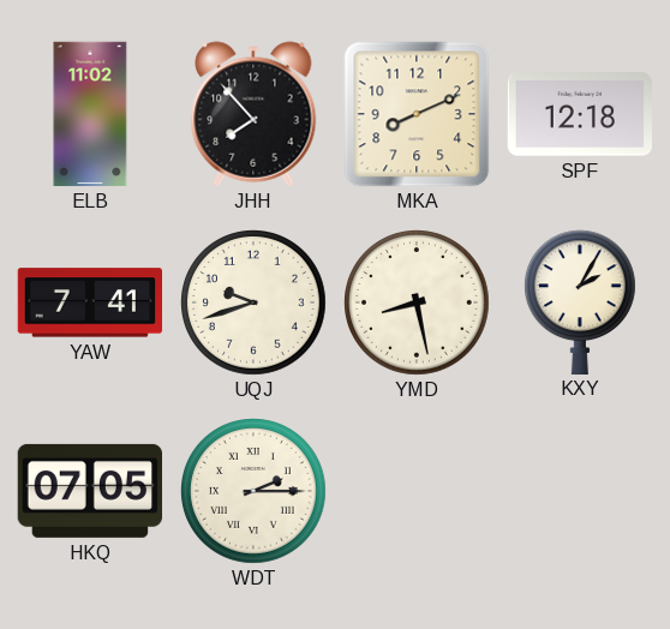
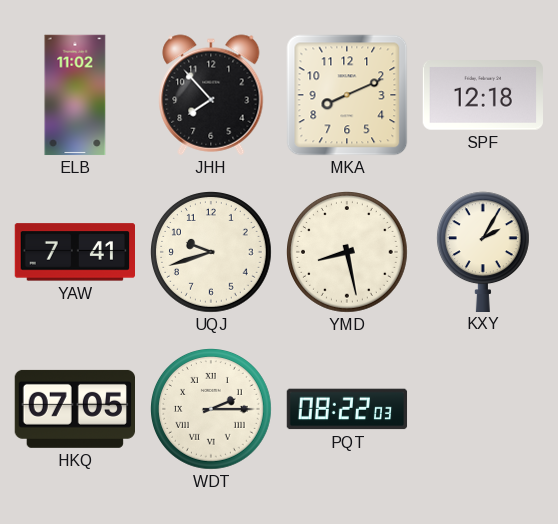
PQT: none -> 08:22 (347, 409)
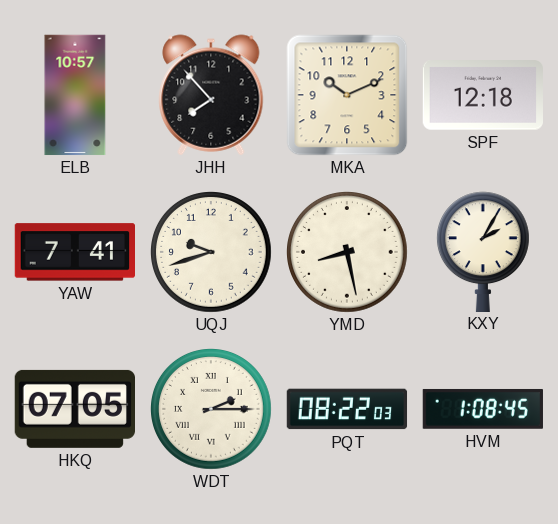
ELB: 11:02 -> 10:57 (75, 95)
MKA: 8:11 -> 10:11 (347, 95)
HVM: none -> 1:08 (483, 409)
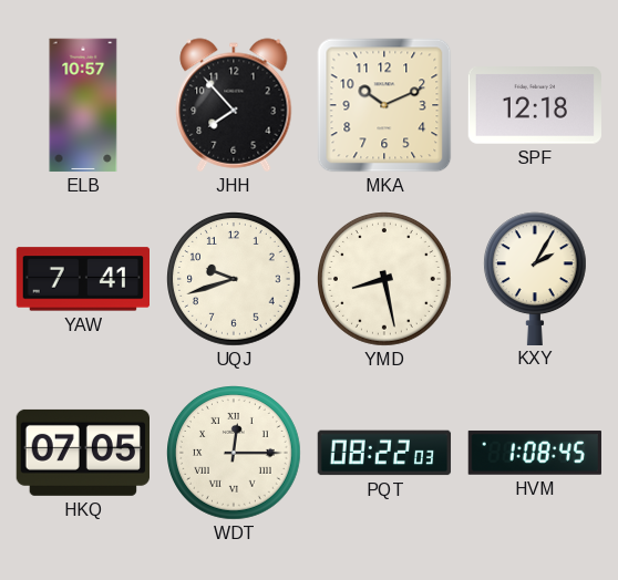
WDT: 2:15 -> 12:15 (235, 454)
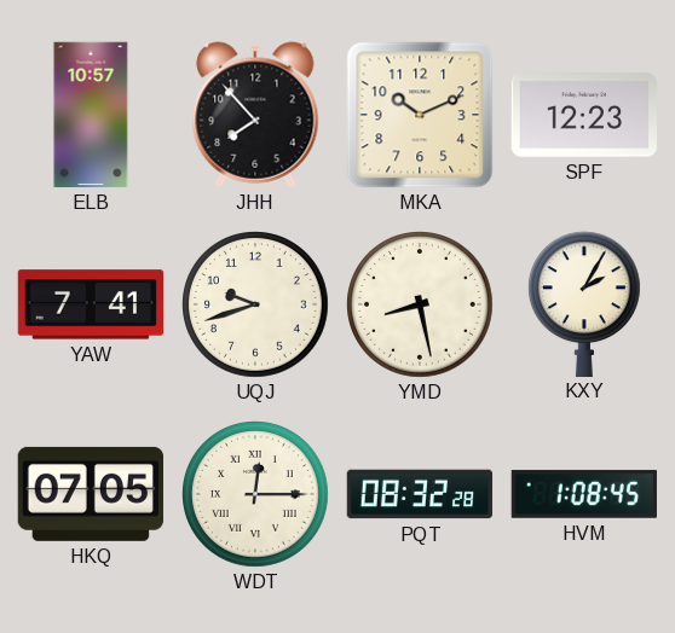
SPF: 12:18 -> 12:23 (583, 115)
PQT: 08:22 -> 08:32 (420, 494)
